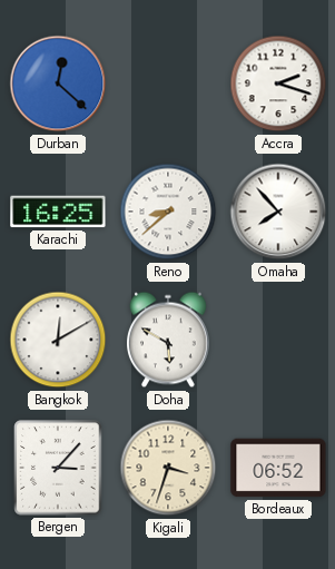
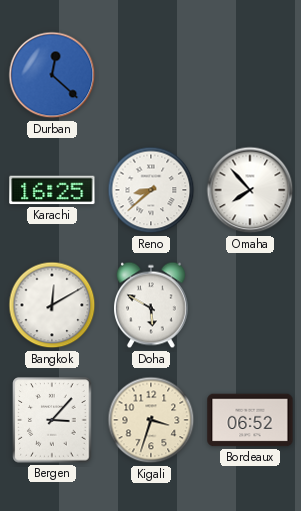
Accra: 2:18 -> none (278, 84)
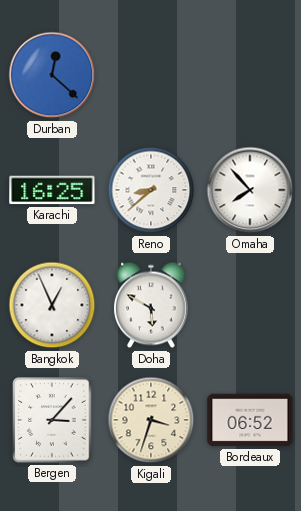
Bangkok: 12:10 -> 12:56 (52, 305)
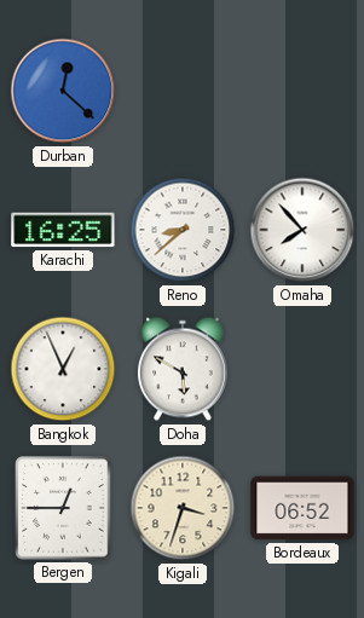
Bergen: 3:07 -> 12:45 (63, 508)
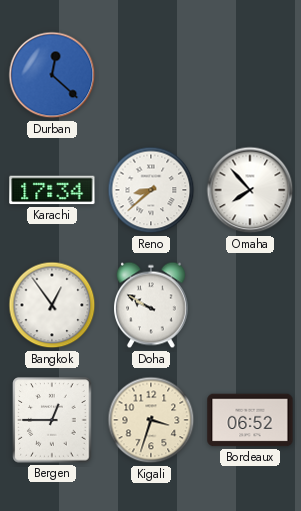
Karachi: 16:25 -> 17:34 (52, 190)
Bangkok: 12:56 -> 12:54 (52, 305)
Doha: 5:50 -> 9:50 (152, 305)
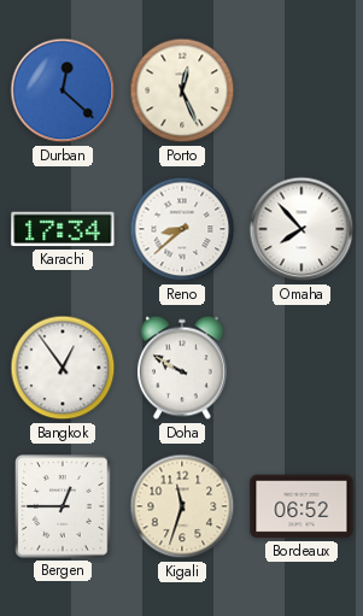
Porto: none -> 12:26 (182, 90)
Kigali: 3:33 -> 11:33 (182, 506)
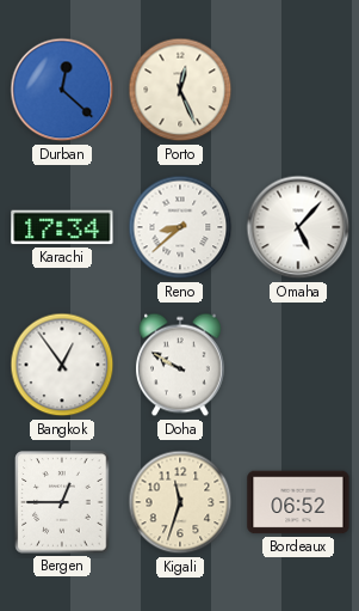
Omaha: 7:53 -> 5:07 (298, 227)
